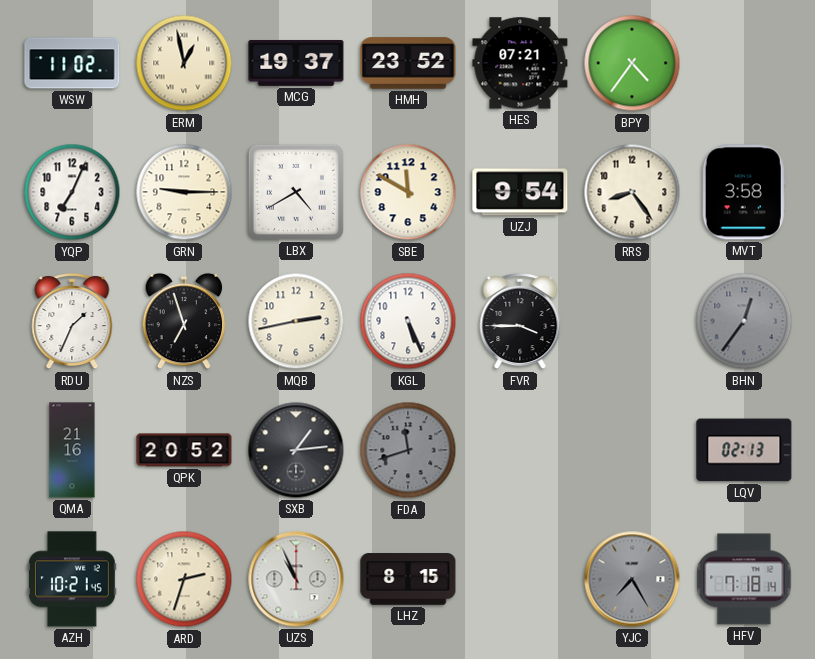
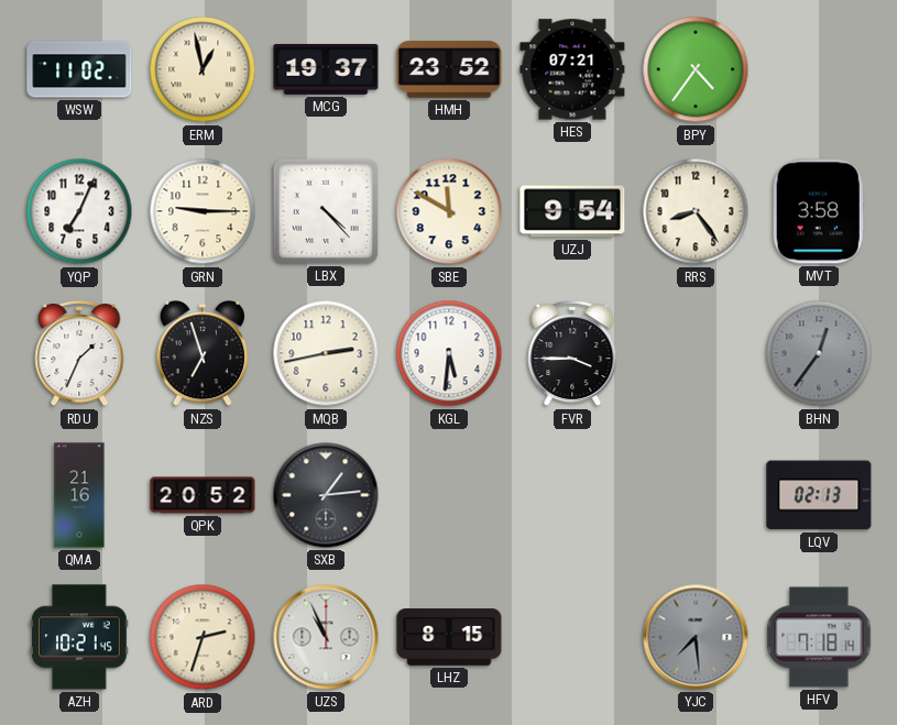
LBX: 4:40 -> 4:23 (326, 211)
KGL: 5:26 -> 5:31 (449, 353)
FDA: 11:42 -> none (408, 450)
YJC: 7:25 -> 7:29 (696, 637)
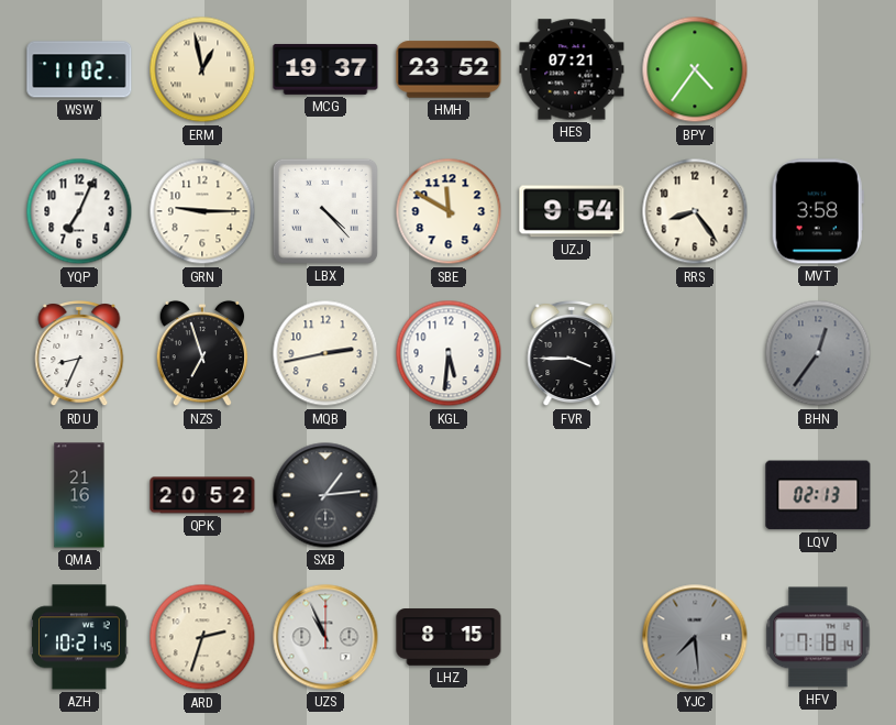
RDU: 1:34 -> 8:34 (79, 353)
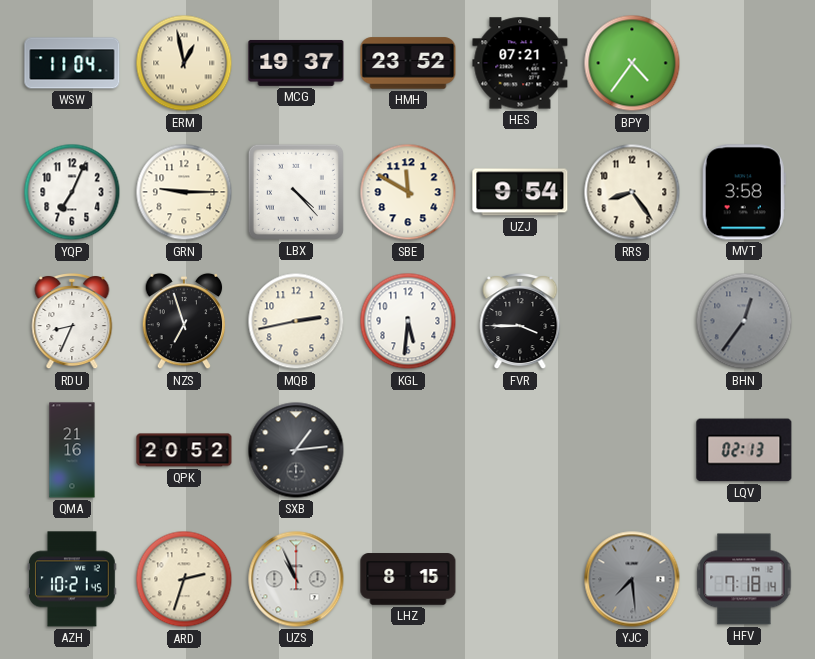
WSW: 11:02 -> 11:04 (72, 63)
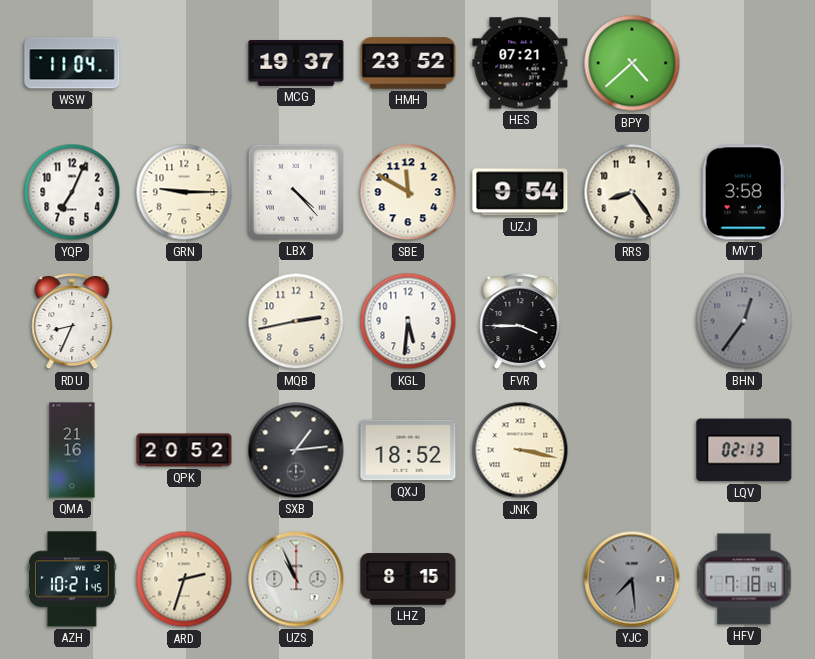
ERM: 12:58 -> none (184, 63)
BPY: 4:36 -> 4:38 (632, 63)
NZS: 6:57 -> none (184, 321)
QXJ: none -> 18:52 (408, 450)
JNK: none -> 3:17 (520, 450)
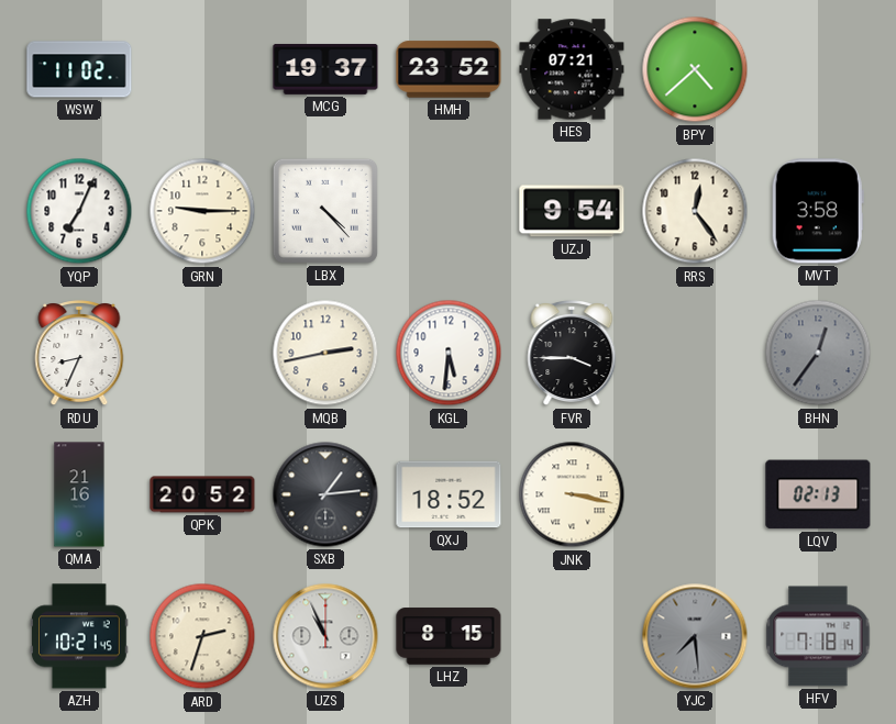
WSW: 11:04 -> 11:02 (79, 69)
SBE: 11:50 -> none (408, 192)
RRS: 8:24 -> 12:24 (695, 211)
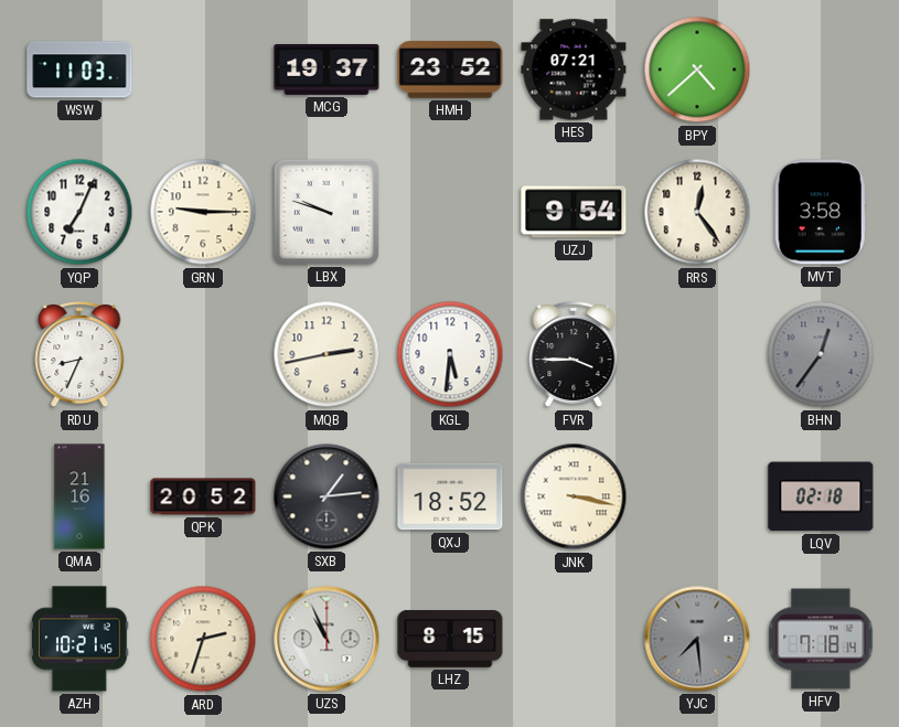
WSW: 11:02 -> 11:03 (79, 70)
LBX: 4:23 -> 9:48 (327, 212)
LQV: 02:13 -> 02:18 (821, 496)
